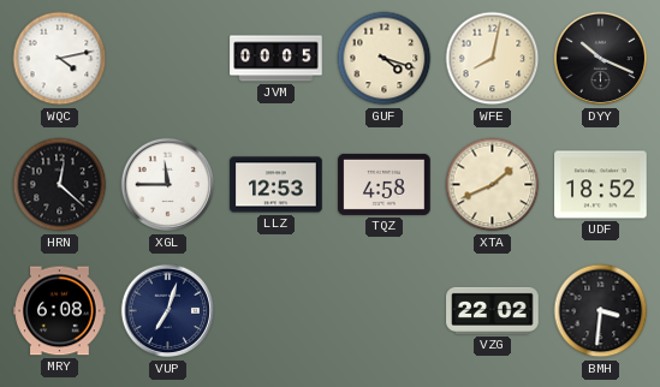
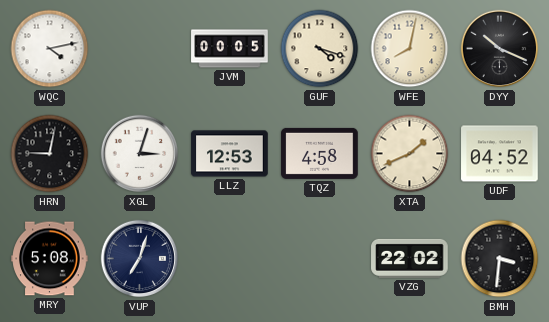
HRN: 12:22 -> 9:02 (50, 154)
XGL: 11:45 -> 3:03 (140, 154)
UDF: 18:52 -> 04:52 (500, 154)
MRY: 6:08 -> 5:08 (50, 259)
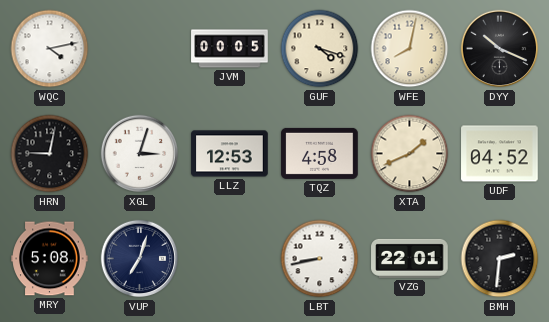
LBT: none -> 8:43 (320, 259)
VZG: 22:02 -> 22:01 (410, 258)
BMH: 3:31 -> 2:31 (500, 259)
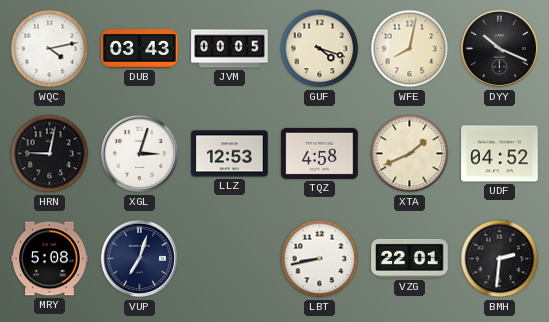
DUB: none -> 03:43 (140, 49)
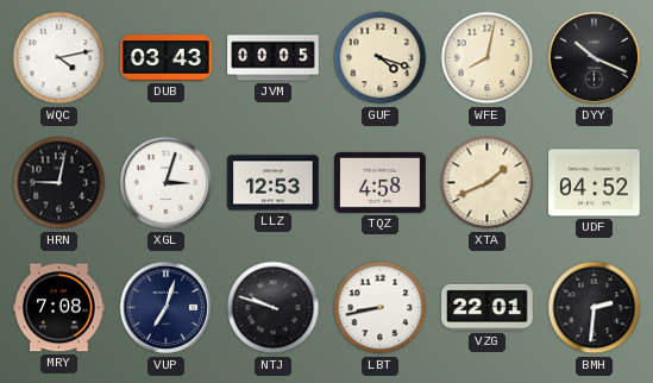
MRY: 5:08 -> 7:08 (59, 308)
NTJ: none -> 9:48 (274, 308)
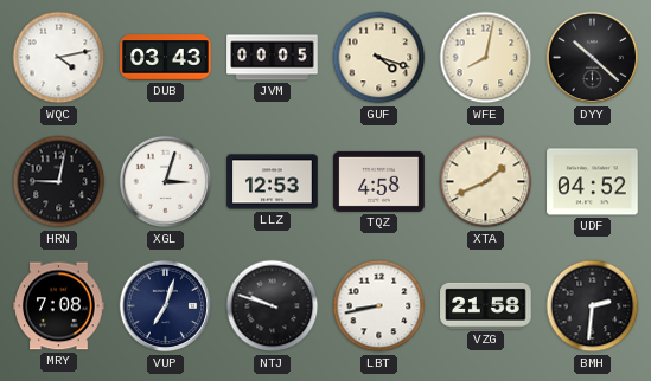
DYY: 10:19 -> 10:22 (593, 58)
VZG: 22:01 -> 21:58 (486, 305)
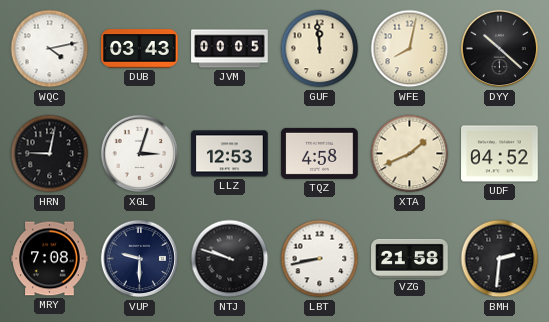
GUF: 4:18 -> 11:59 (320, 49)
VUP: 7:03 -> 9:30 (140, 259)
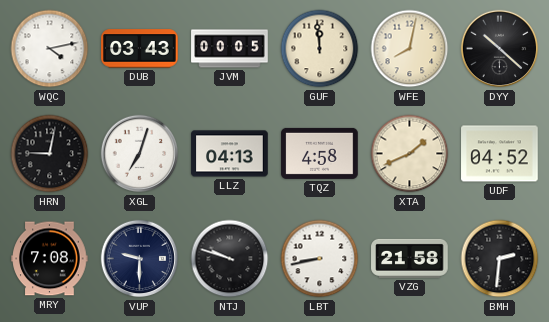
XGL: 3:03 -> 7:03 (140, 154)
LLZ: 12:53 -> 04:13 (230, 154)
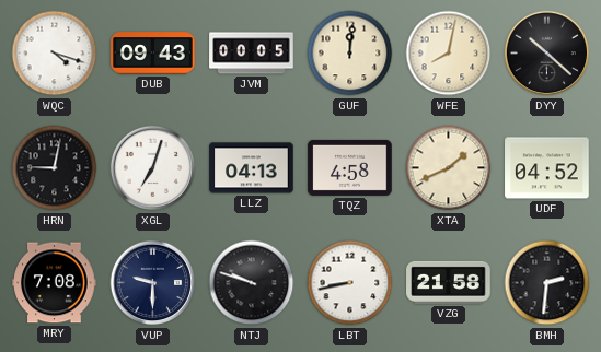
WQC: 4:13 -> 4:18 (55, 54)
DUB: 03:43 -> 09:43 (153, 54)
GUF: 11:59 -> 12:01 (350, 54)
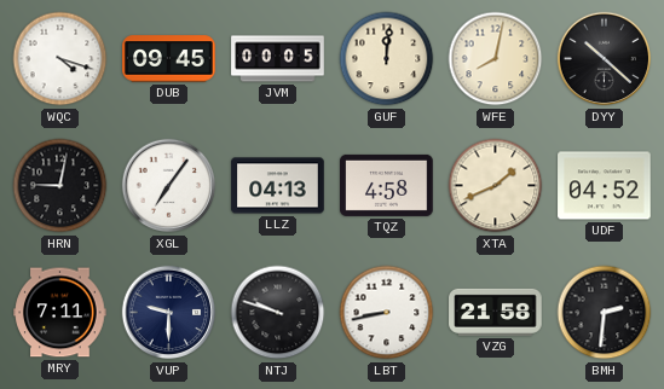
DUB: 09:43 -> 09:45 (169, 59)
XGL: 7:03 -> 7:06 (169, 186)
MRY: 7:08 -> 7:11 (60, 313)
